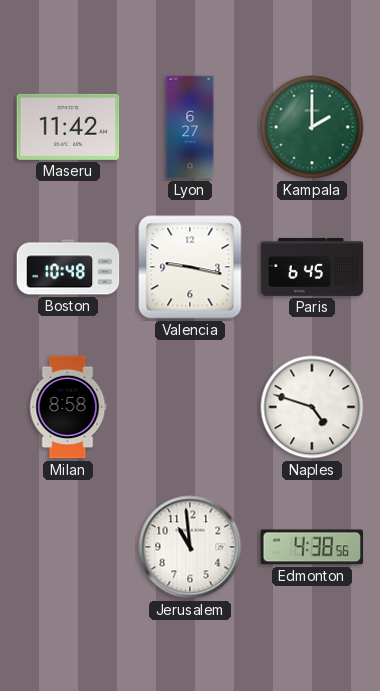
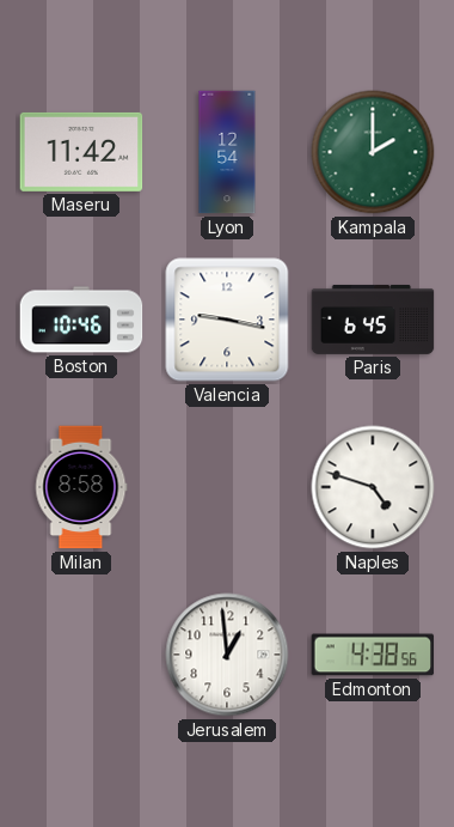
Lyon: 6:27 -> 12:54 (227, 152)
Boston: 10:48 -> 10:46 (81, 320)
Jerusalem: 10:59 -> 12:59 (227, 655)
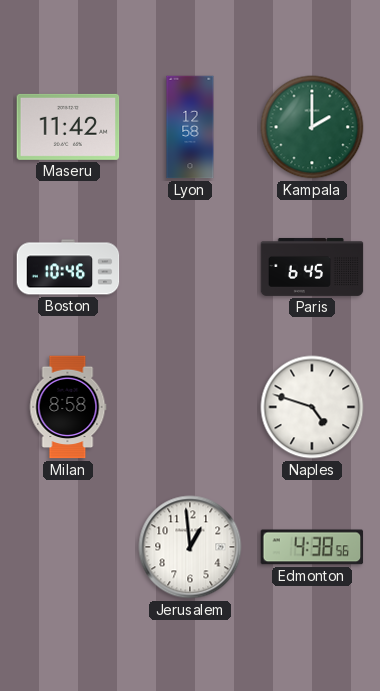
Lyon: 12:54 -> 12:58 (190, 127)
Valencia: 9:17 -> none (227, 320)
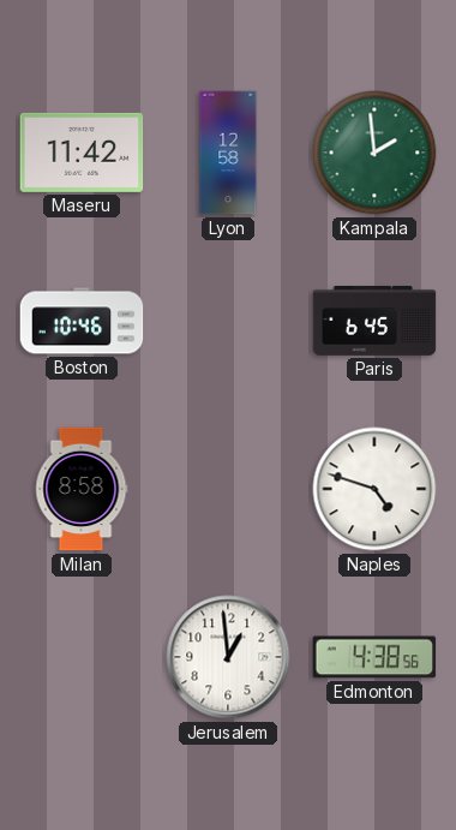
Kampala: 2:00 -> 1:59 (374, 153)
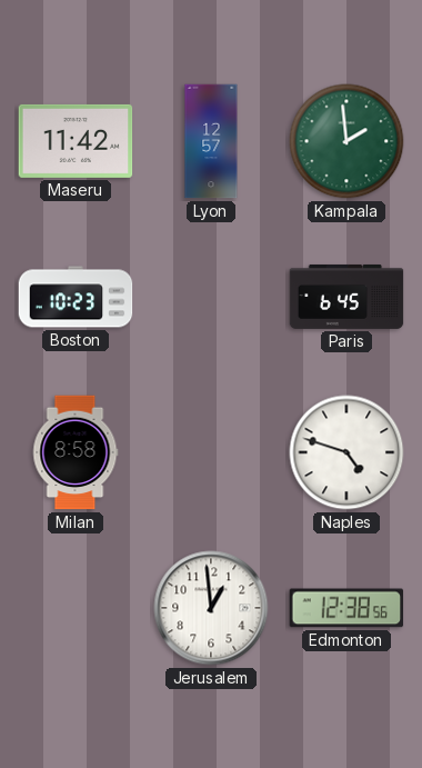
Lyon: 12:58 -> 12:57 (211, 141)
Boston: 10:46 -> 10:23 (76, 297)
Edmonton: 4:38 -> 12:38 (346, 608)
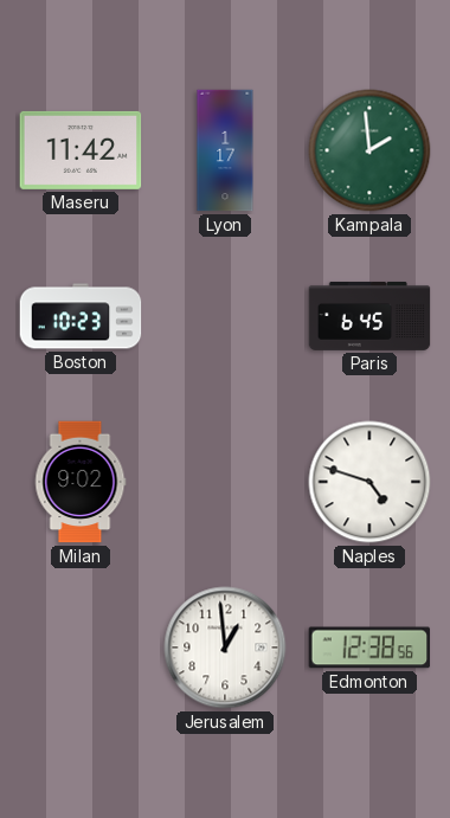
Lyon: 12:57 -> 1:17 (225, 150)
Milan: 8:58 -> 9:02 (81, 482)
